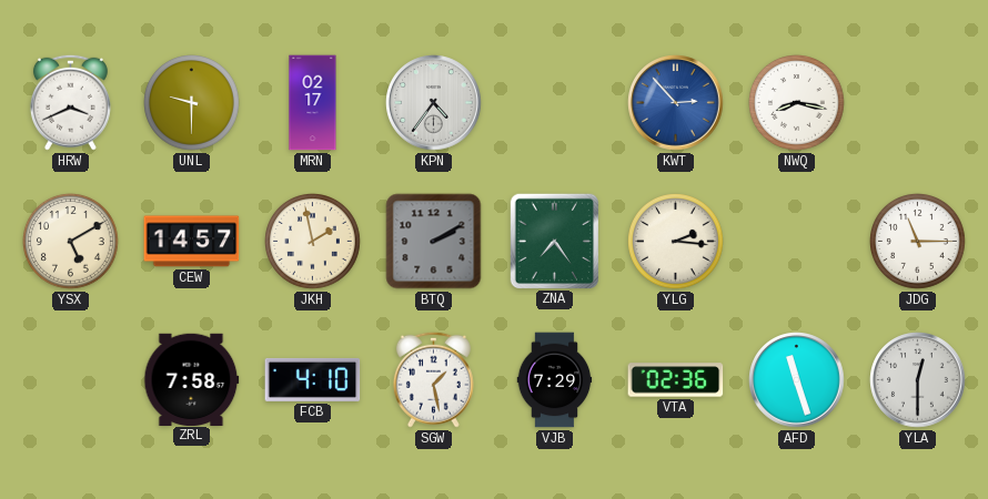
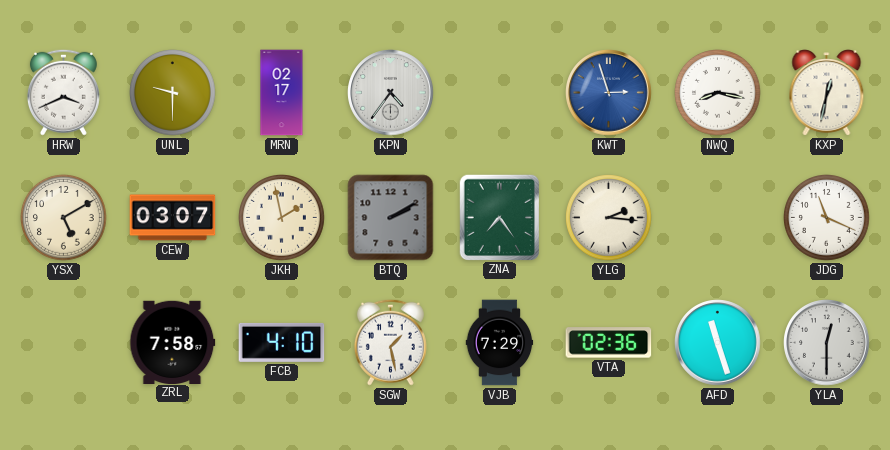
KWT: 2:53 -> 2:57 (609, 93)
KXP: none -> 12:32 (827, 93)
CEW: 14:57 -> 03:07 (173, 218)
JDG: 11:15 -> 11:19 (827, 218)
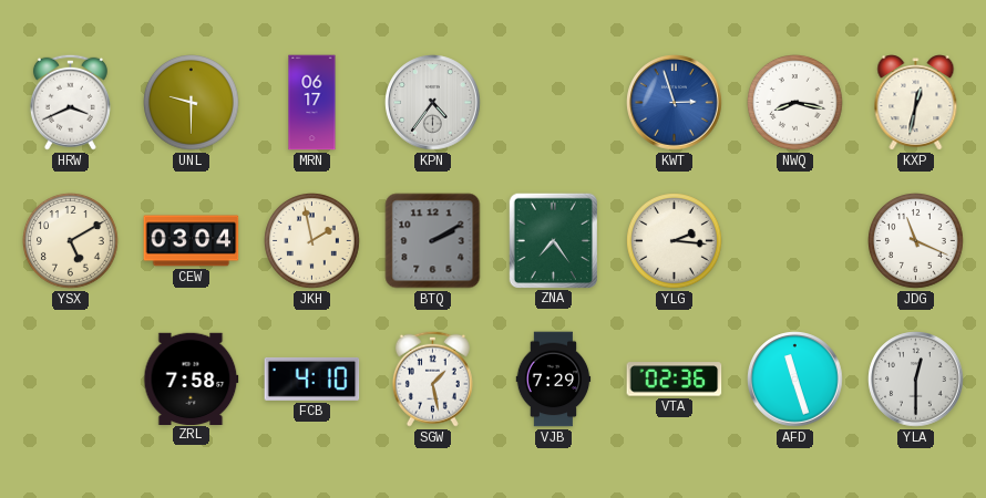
MRN: 02:17 -> 06:17 (312, 103)
CEW: 03:07 -> 03:04 (192, 241)
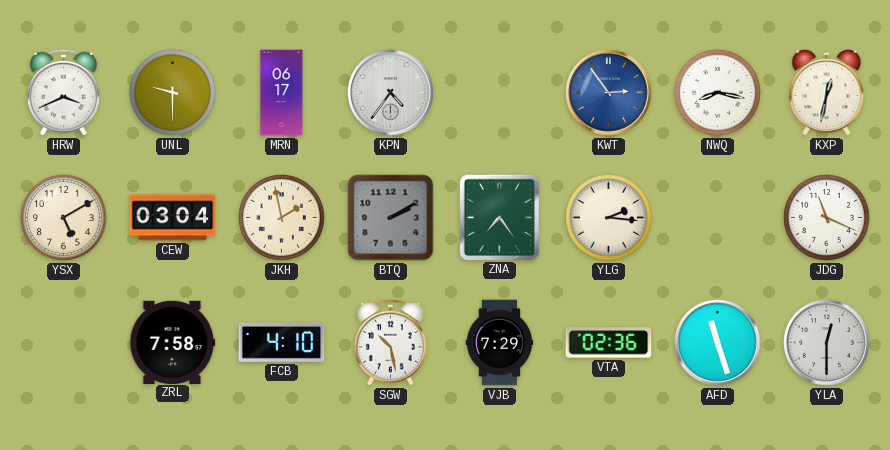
KWT: 2:57 -> 2:54 (609, 93)
SGW: 1:28 -> 10:28 (390, 342)
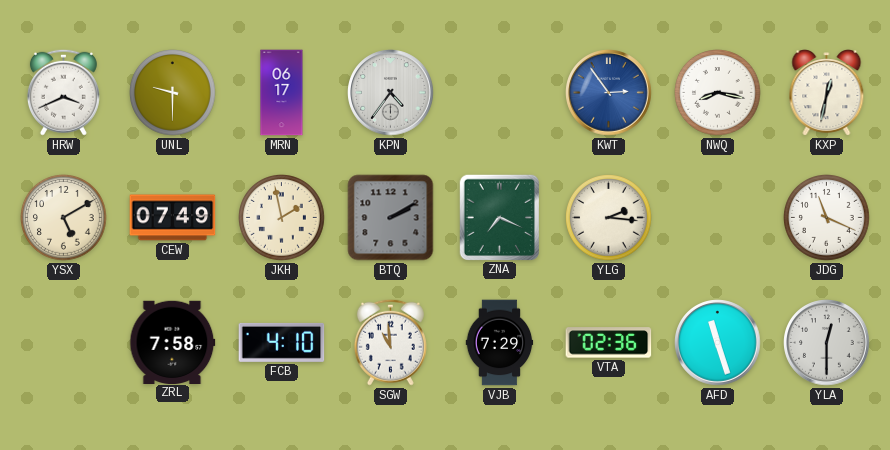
CEW: 03:04 -> 07:49 (173, 218)
ZNA: 7:24 -> 7:19 (499, 217)
SGW: 10:28 -> 10:59 (390, 342)
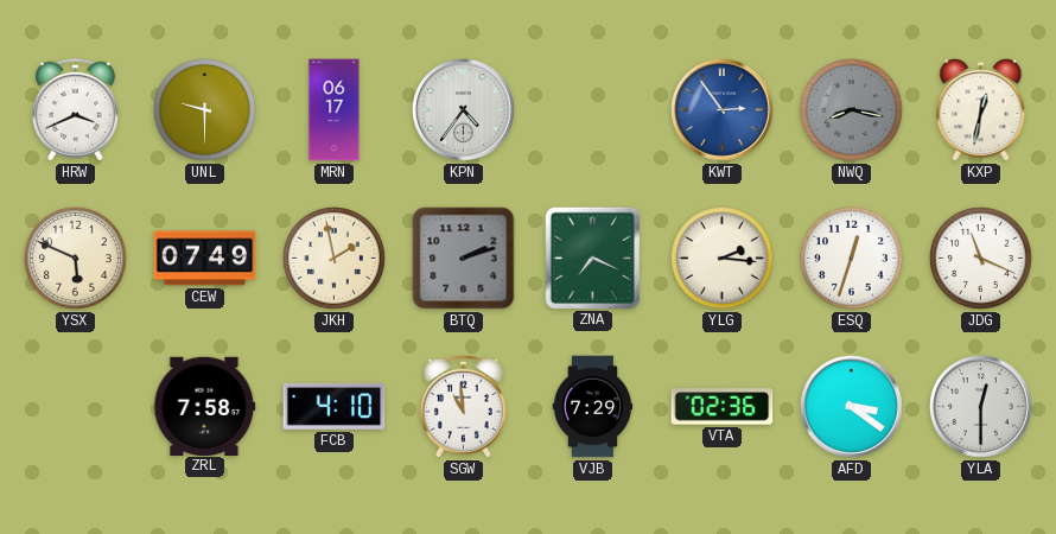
NWQ dial: white -> grey (852, 110)
YSX: 5:10 -> 5:49 (76, 259)
BTQ: 2:10 -> 2:12 (464, 259)
ESQ: none -> 12:33 (852, 259)
AFD: 11:27 -> 3:21 (852, 407)
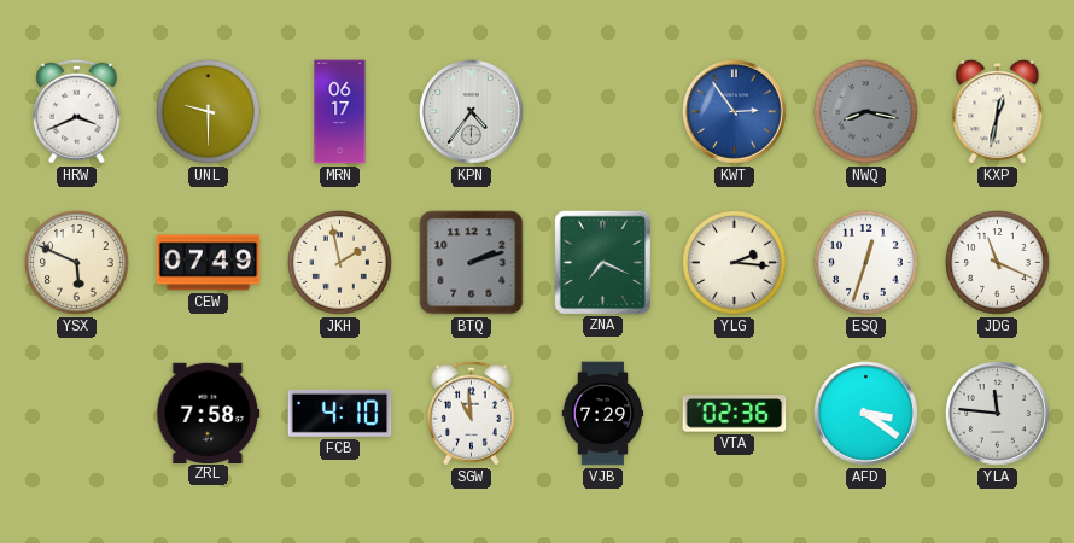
YLA: 12:30 -> 11:46 (998, 414)
